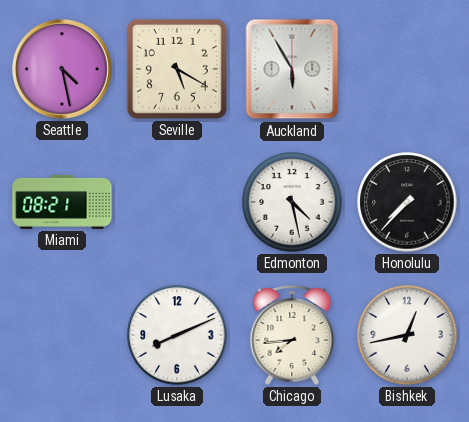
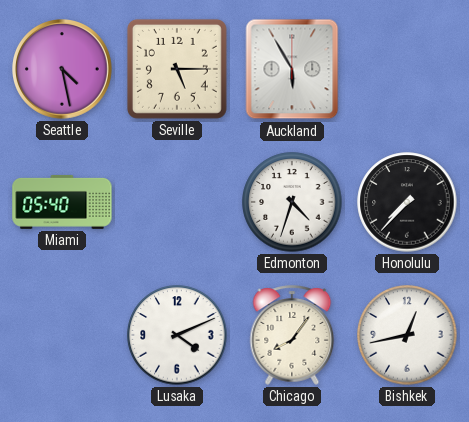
Seville: 5:20 -> 5:15 (177, 69)
Miami: 08:21 -> 05:40 (62, 202)
Edmonton: 4:28 -> 4:33 (292, 202)
Lusaka: 8:11 -> 4:11 (177, 335)
Chicago: 7:44 -> 8:06 (292, 335)
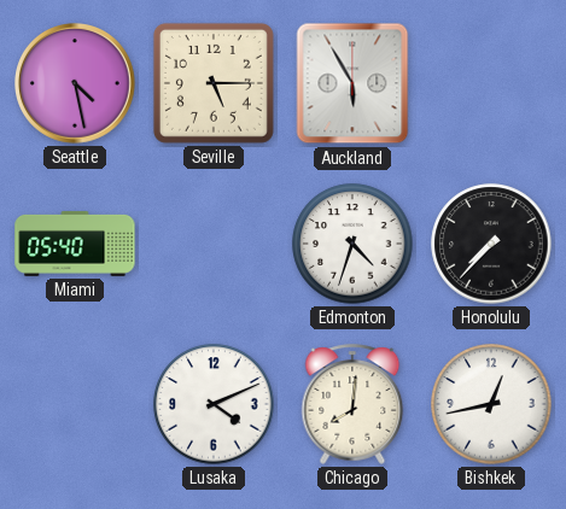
Chicago: 8:06 -> 8:01 (352, 404)
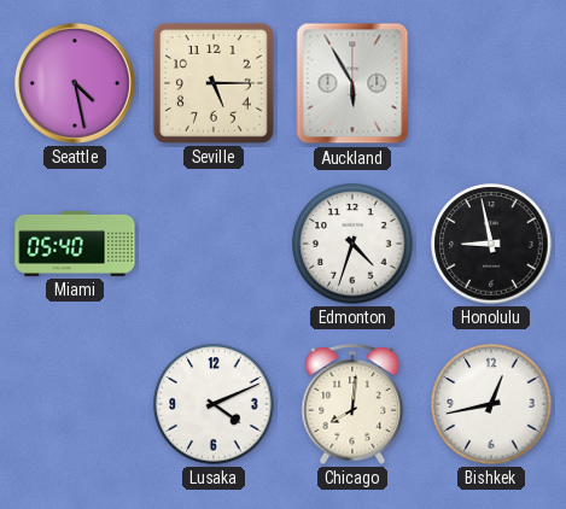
Honolulu: 7:37 -> 8:58 (491, 244)
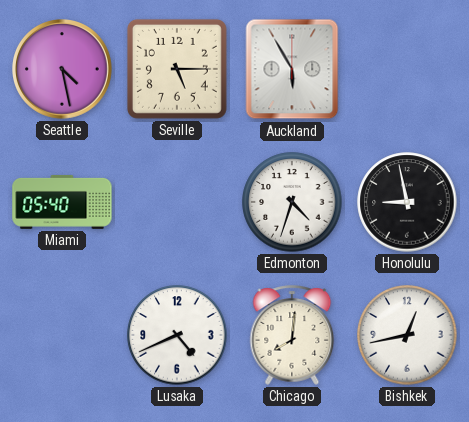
Lusaka: 4:11 -> 4:41 (177, 335)
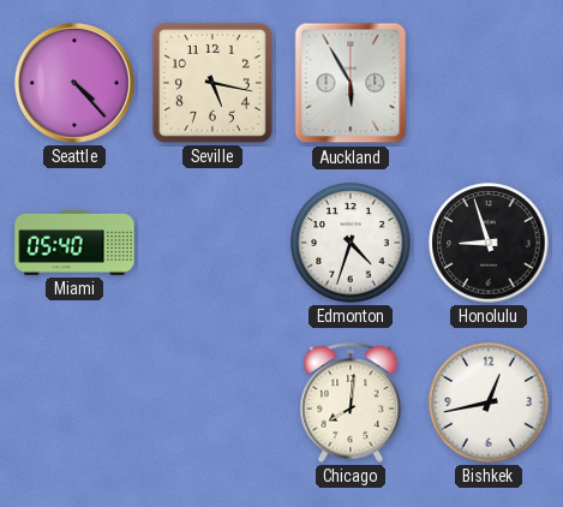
Seattle: 4:28 -> 4:23 (76, 84)
Seville: 5:15 -> 5:17 (212, 83)
Honolulu: 8:58 -> 8:57 (489, 243)
Lusaka: 4:41 -> none (177, 335)
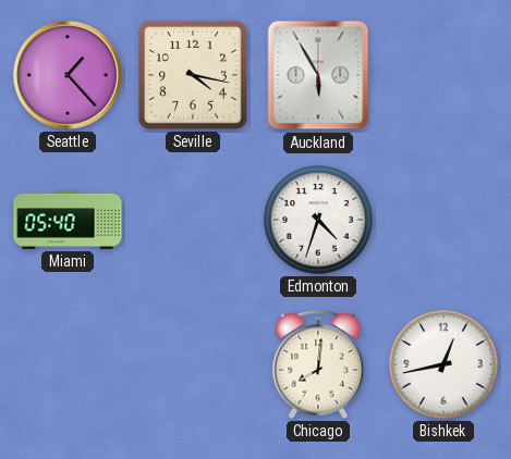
Seattle: 4:23 -> 1:23 (69, 76)
Seville: 5:17 -> 4:17 (193, 75)
Honolulu: 8:57 -> none (489, 243)
